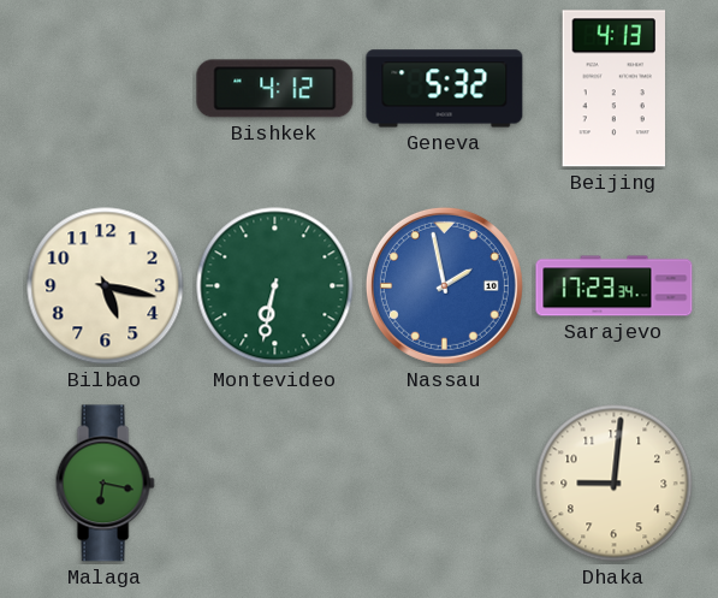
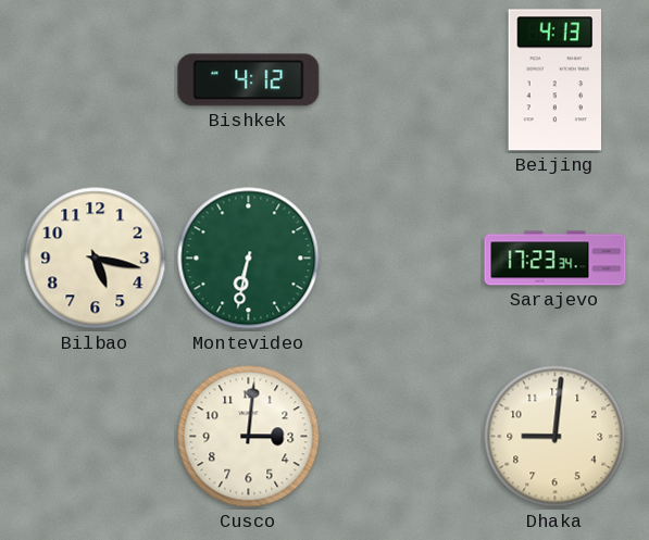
Geneva: 5:32 -> none (445, 89)
Nassau: 1:58 -> none (444, 285)
Malaga: 6:17 -> none (105, 484)
Cusco: none -> 3:01 (249, 437)
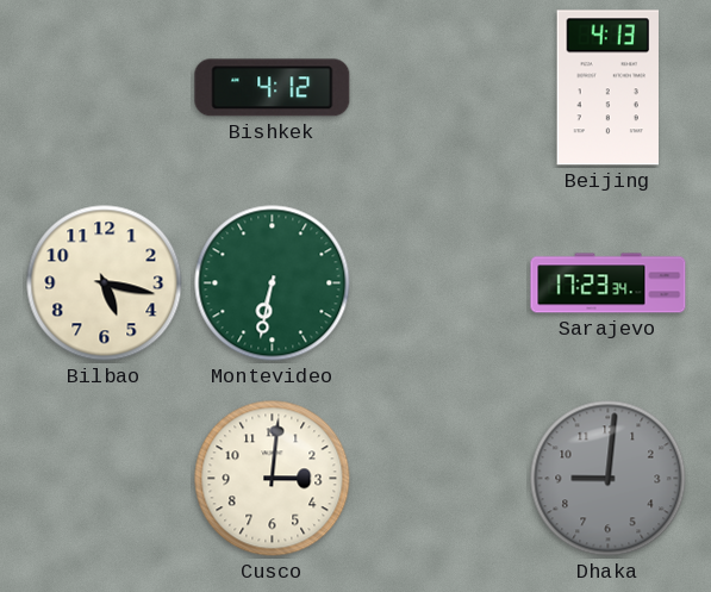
Dhaka dial: cream -> grey (609, 479)
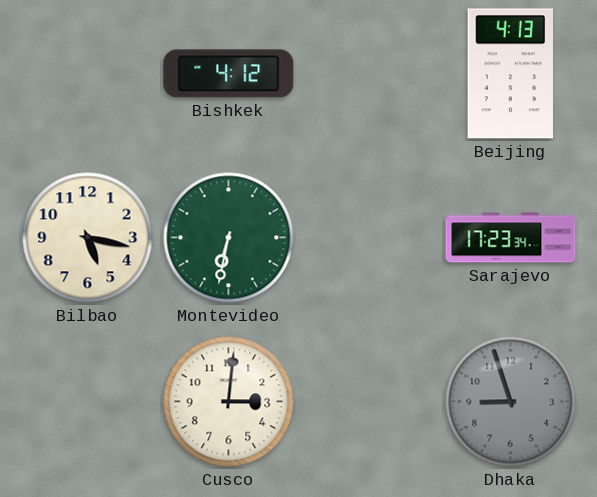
Dhaka: 9:01 -> 8:57 (511, 402)
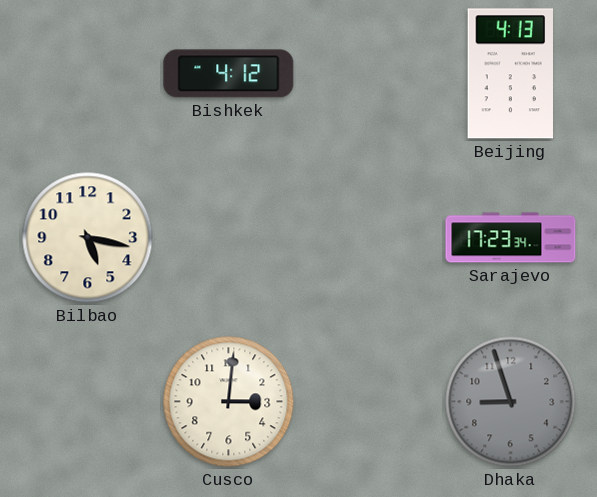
Montevideo: 6:32 -> none (229, 238)
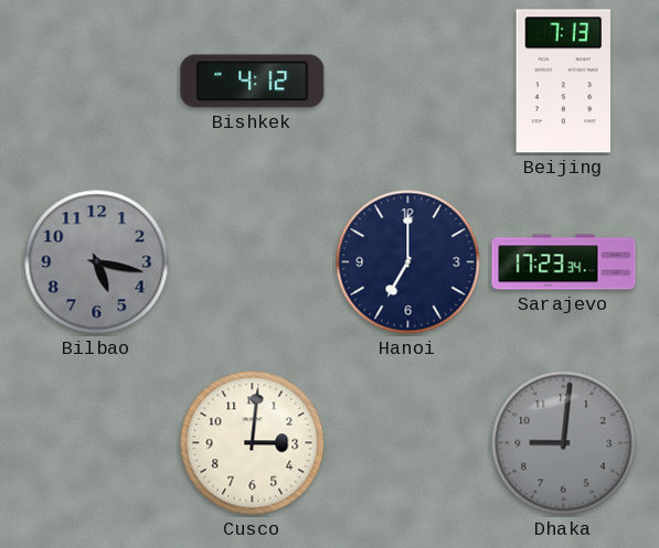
Beijing: 4:13 -> 7:13 (563, 82)
Bilbao dial: cream -> grey (97, 262)
Hanoi: none -> 7:00 (408, 262)
Dhaka: 8:57 -> 9:01 (564, 443)
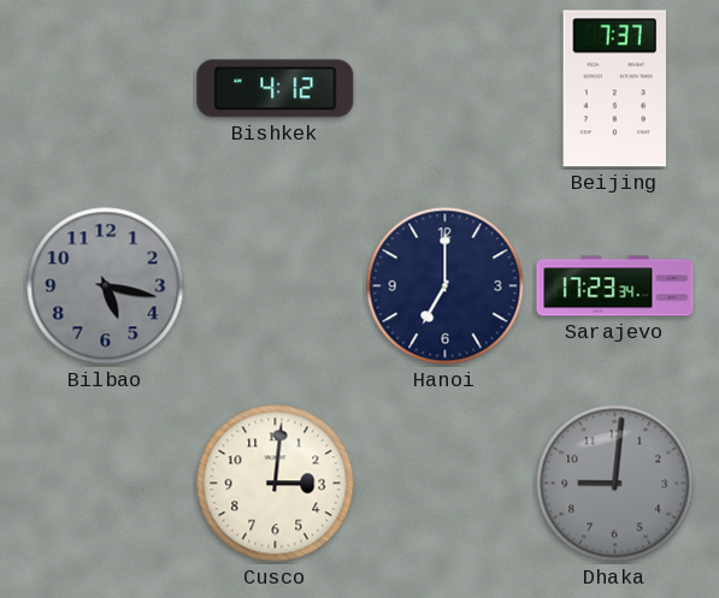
Beijing: 7:13 -> 7:37 (614, 89)
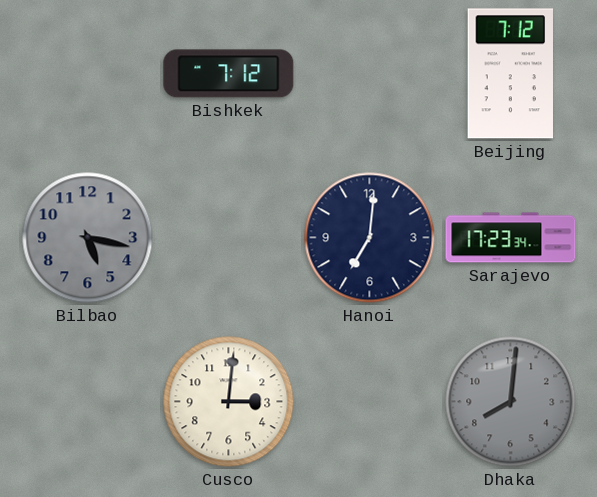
Bishkek: 4:12 -> 7:12 (229, 74)
Beijing: 7:37 -> 7:12 (510, 74)
Hanoi: 7:00 -> 7:01 (370, 238)
Dhaka: 9:01 -> 8:01 (511, 402)
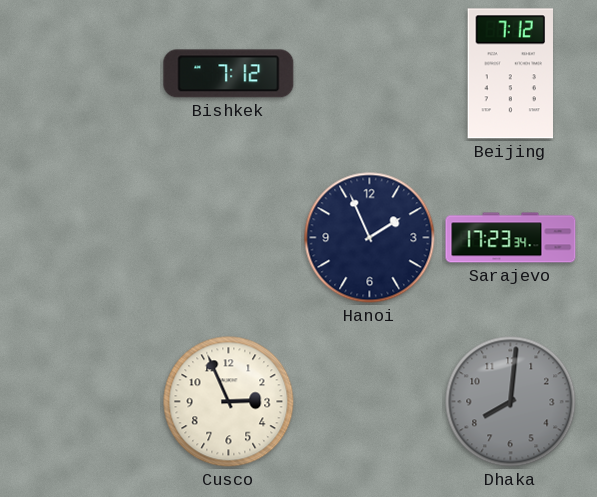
Bilbao: 5:17 -> none (88, 238)
Hanoi: 7:01 -> 1:56 (370, 238)
Cusco: 3:01 -> 2:56 (229, 402)
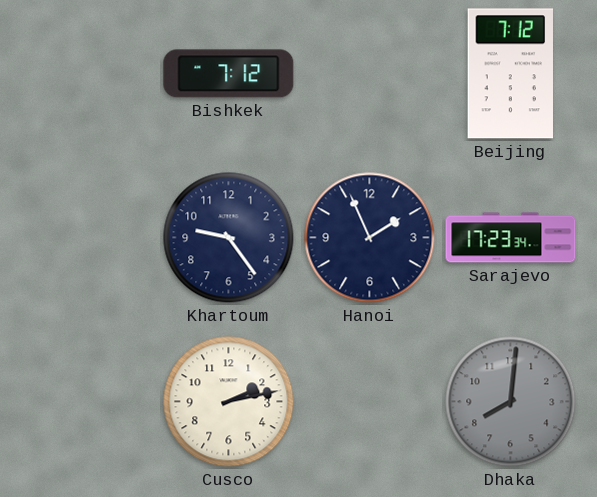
Khartoum: none -> 9:24 (229, 238)
Cusco: 2:56 -> 2:13 (229, 402)
